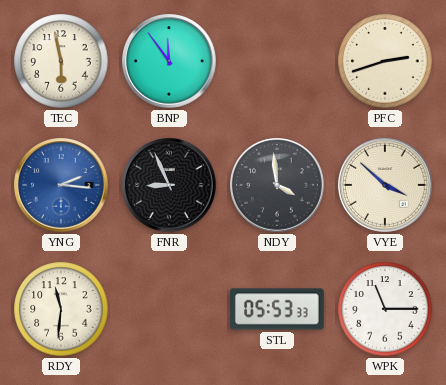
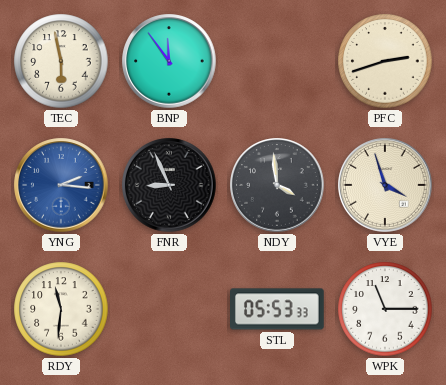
VYE: 3:52 -> 3:57 (385, 185)
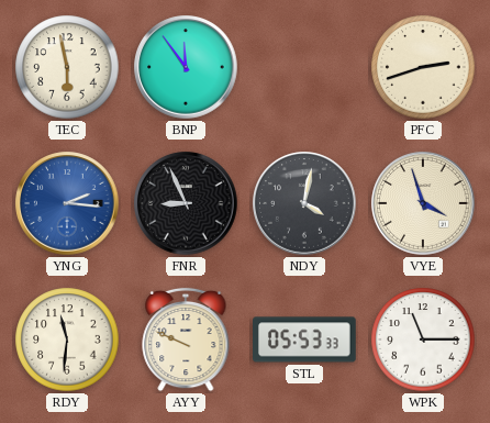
NDY: 3:59 -> 4:02 (304, 203)
AYY: none -> 9:49 (186, 339)
